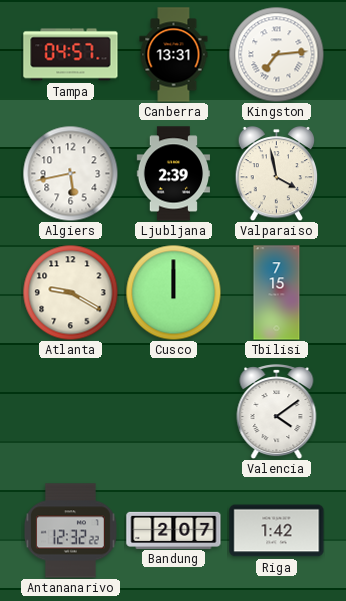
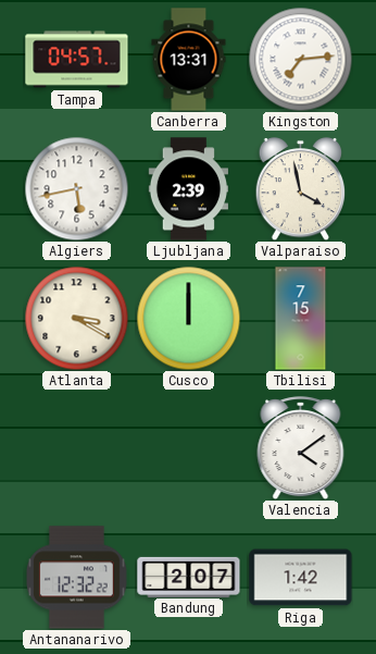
Atlanta: 9:20 -> 3:20 (76, 318)
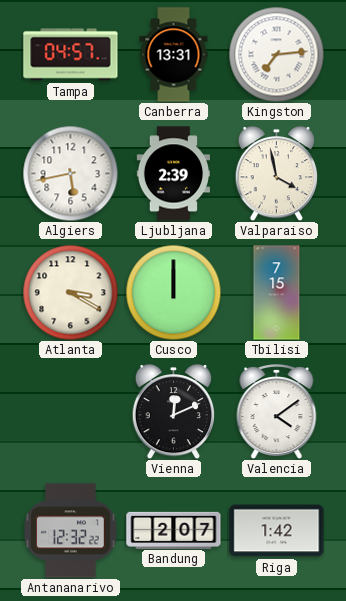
Vienna: none -> 12:11 (174, 412)
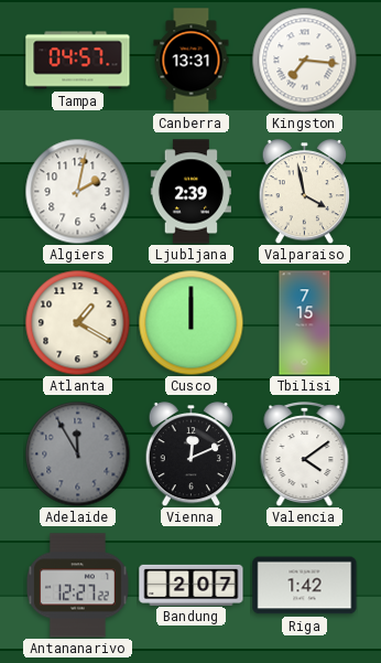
Kingston: 7:14 -> 7:16 (304, 60)
Algiers: 5:43 -> 2:02 (77, 191)
Atlanta: 3:20 -> 1:20 (77, 322)
Adelaide: none -> 11:55 (77, 453)
Antananarivo: 12:32 -> 12:27 (78, 586)
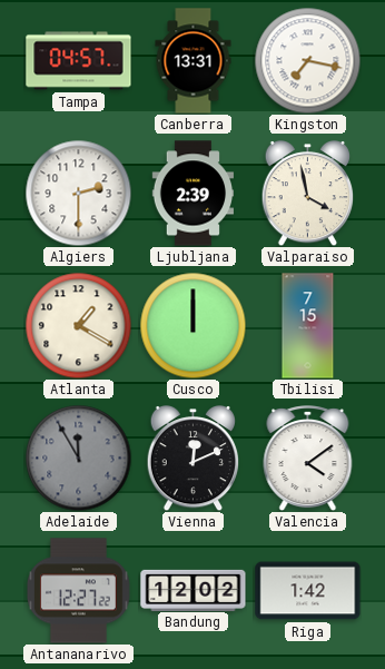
Kingston: 7:16 -> 7:17 (307, 60)
Algiers: 2:02 -> 2:30 (78, 193)
Bandung: 2:07 -> 12:02 (194, 590)
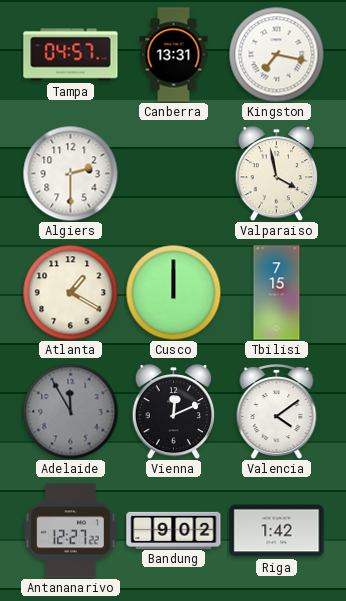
Ljubljana: 2:39 -> none (194, 194)
Bandung: 12:02 -> 9:02 (174, 530)
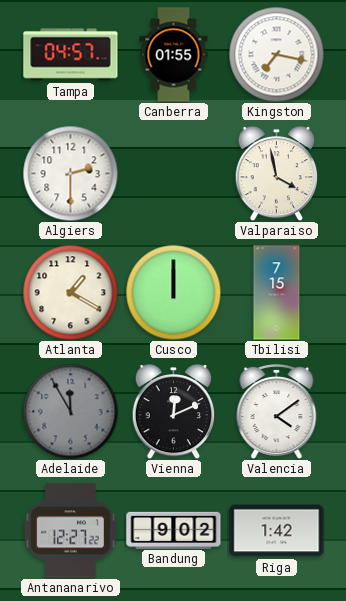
Canberra: 13:31 -> 01:55 (174, 55)
